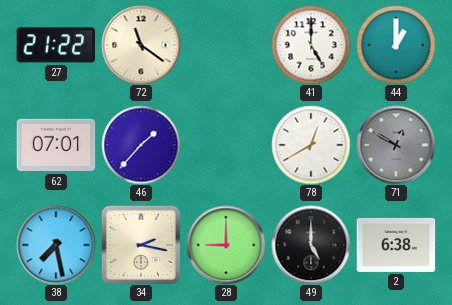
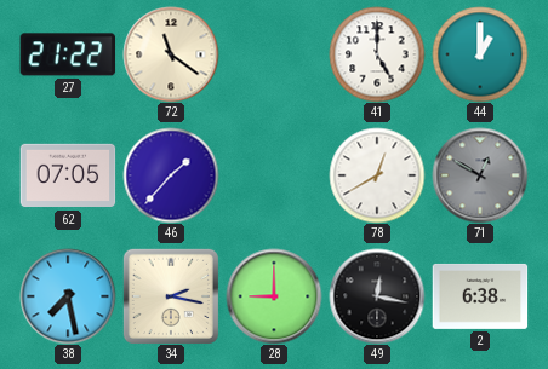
62: 07:01 -> 07:05 (68, 175)
49: 5:00 -> 12:17 (377, 296)
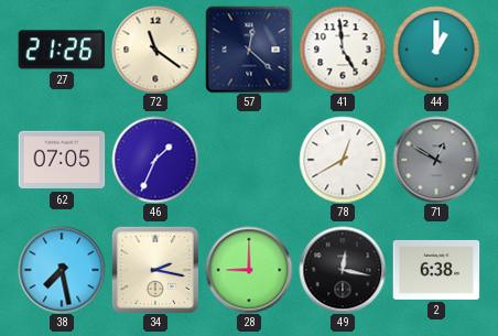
27: 21:22 -> 21:26 (62, 50)
57: none -> 12:22 (249, 50)
41: 5:00 -> 4:59 (343, 50)
46: 1:37 -> 1:34 (155, 160)
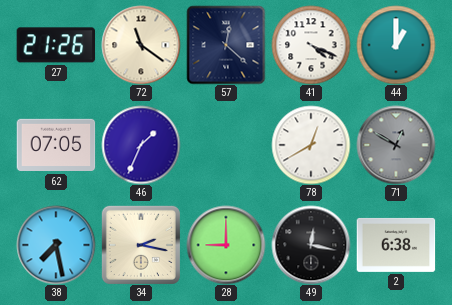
41: 4:59 -> 4:19 (311, 45)
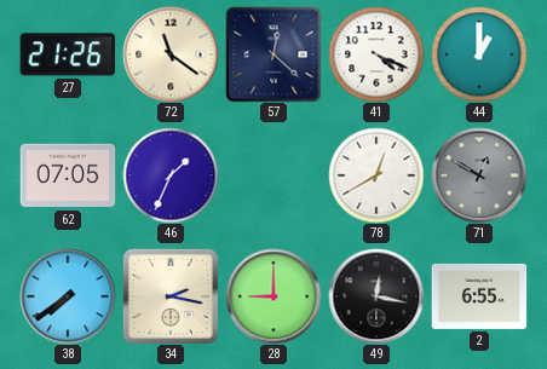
38: 7:28 -> 7:39 (68, 296)
2: 6:38 -> 6:55 (479, 296)
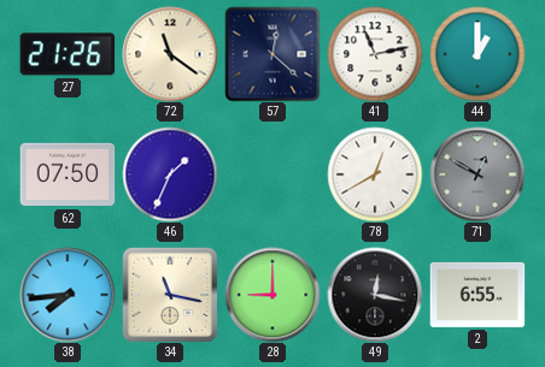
41: 4:19 -> 11:13 (375, 54)
62: 07:05 -> 07:50 (68, 174)
38: 7:39 -> 7:44 (68, 295)
34: 2:17 -> 11:17 (170, 295)
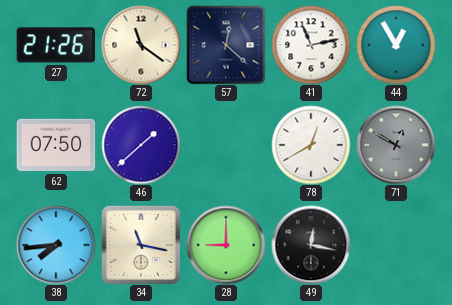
44: 1:00 -> 12:55 (396, 45)
46: 1:34 -> 1:38 (141, 145)
2: 6:55 -> none (477, 295)
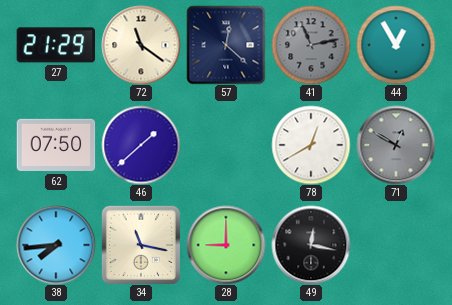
27: 21:26 -> 21:29 (56, 45)
41 dial: white -> grey (311, 45)
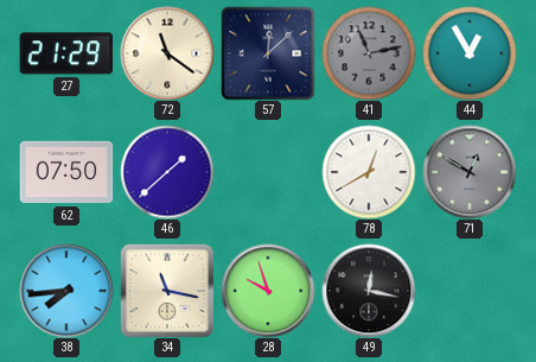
57: 12:22 -> 12:08 (268, 53)
28: 9:00 -> 9:57 (268, 291)
